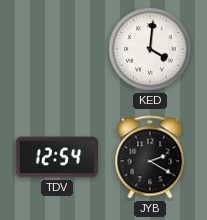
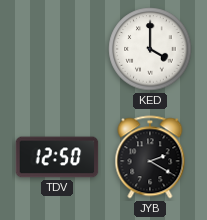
KED: 4:01 -> 4:00 (150, 49)
TDV: 12:54 -> 12:50 (57, 157)
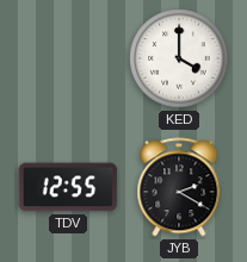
TDV: 12:50 -> 12:55 (68, 187)
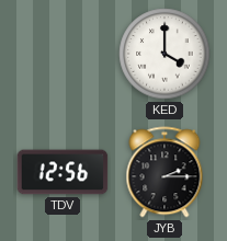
TDV: 12:55 -> 12:56 (63, 172)
JYB: 2:20 -> 2:15 (164, 172)
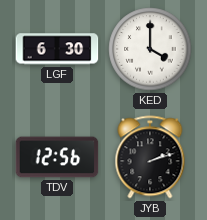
LGF: none -> 6:30 (57, 49)
JYB: 2:15 -> 2:12 (150, 157)
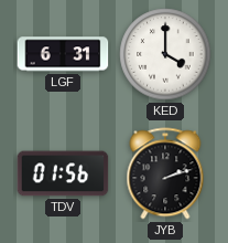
LGF: 6:30 -> 6:31 (63, 54)
TDV: 12:56 -> 01:56 (63, 173)
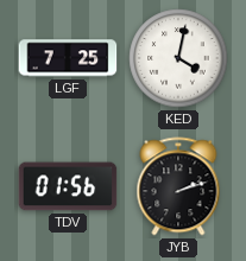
LGF: 6:31 -> 7:25 (68, 58)
KED: 4:00 -> 4:02 (178, 58)
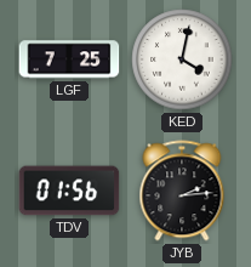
JYB: 2:12 -> 2:14 (182, 191)
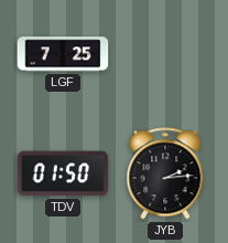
KED: 4:02 -> none (182, 59)
TDV: 01:56 -> 01:50 (63, 173)
